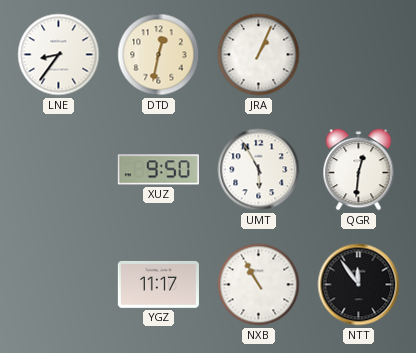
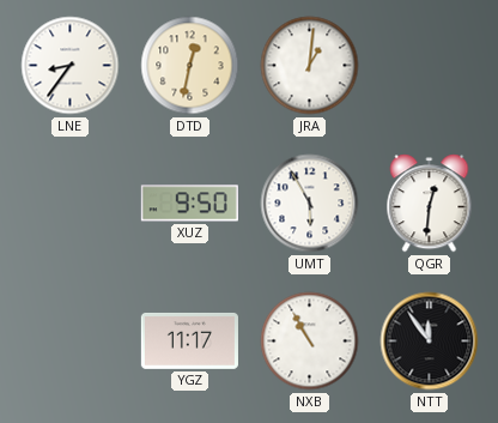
JRA: 1:04 -> 1:01 (310, 66)
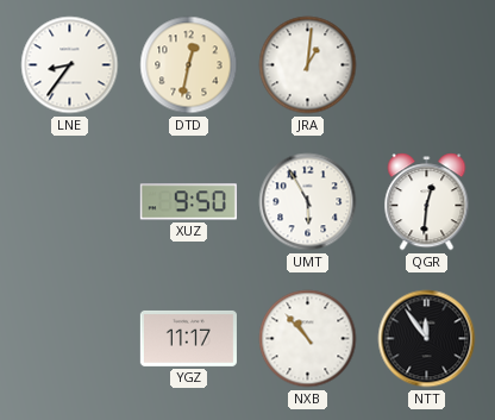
NXB: 10:55 -> 10:53 (308, 339)
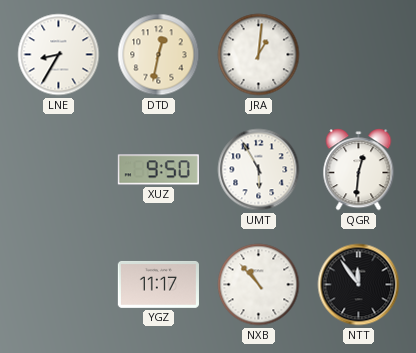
LNE: 8:36 -> 8:35 (59, 55)
